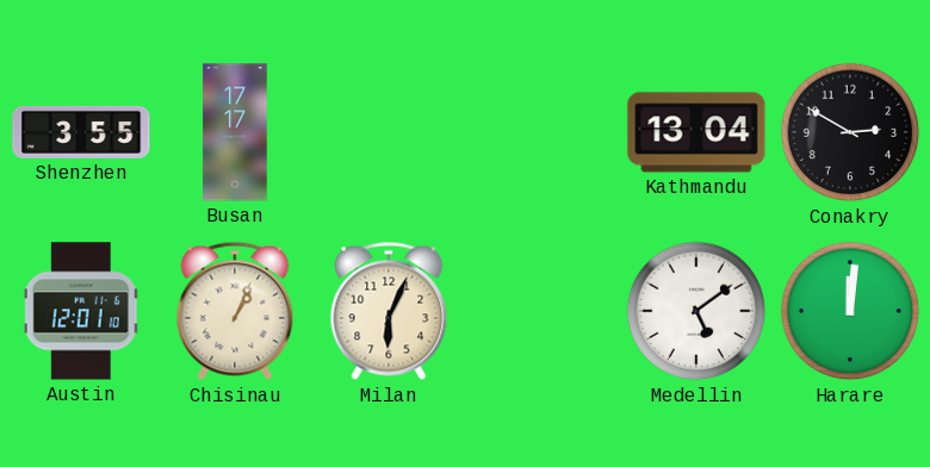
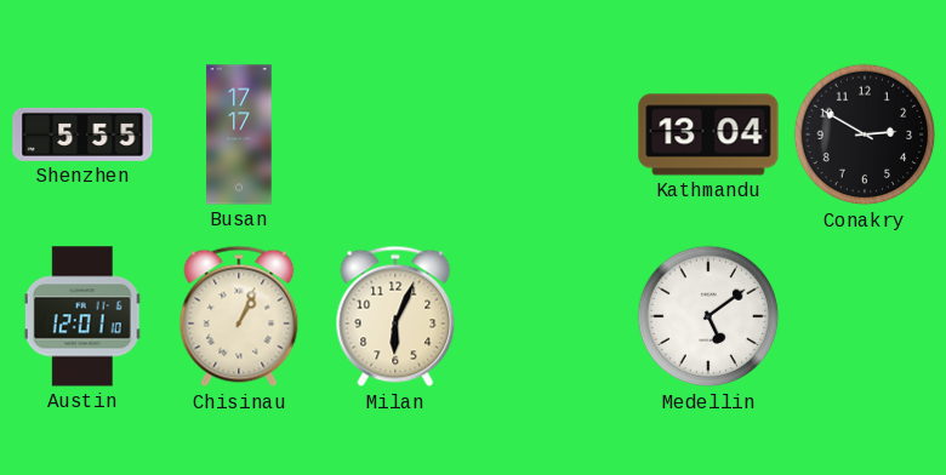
Shenzhen: 3:55 -> 5:55 (82, 135)
Harare: 12:01 -> none (850, 311)
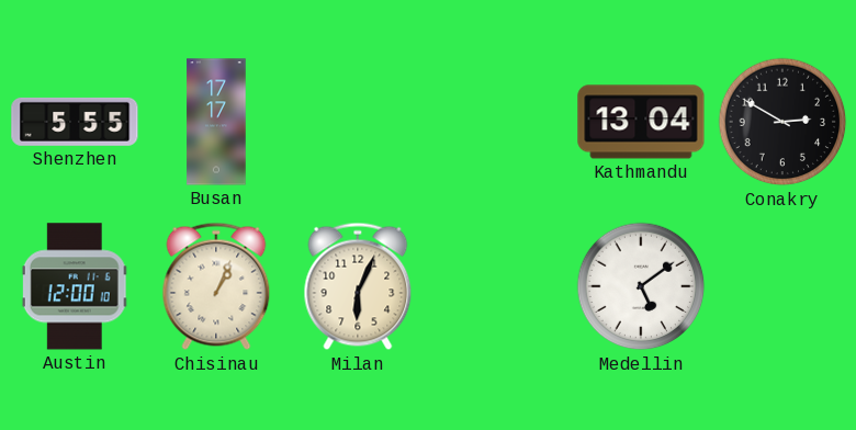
Austin: 12:01 -> 12:00 (75, 286)
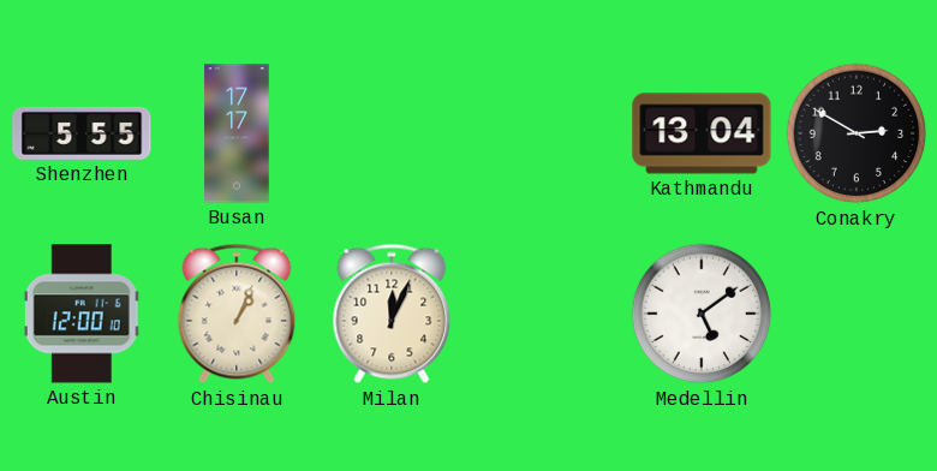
Milan: 6:04 -> 12:04 (392, 314)
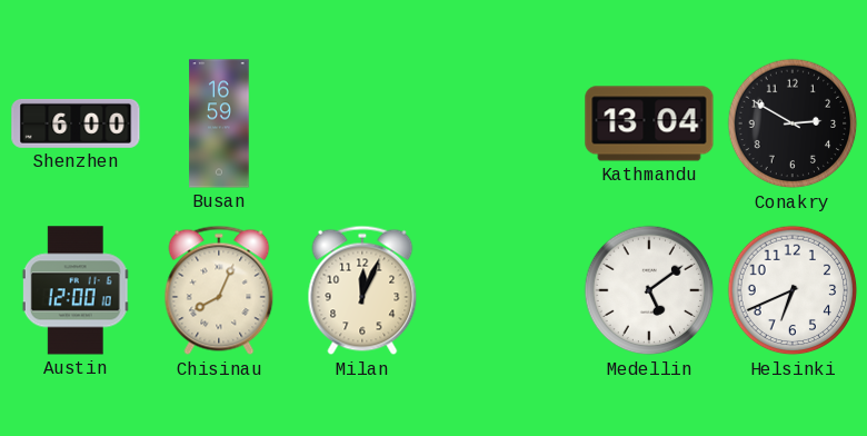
Shenzhen: 5:55 -> 6:00 (76, 123)
Busan: 17:17 -> 16:59 (219, 123)
Chisinau: 1:04 -> 8:04 (219, 290)
Helsinki: none -> 6:41 (793, 290)
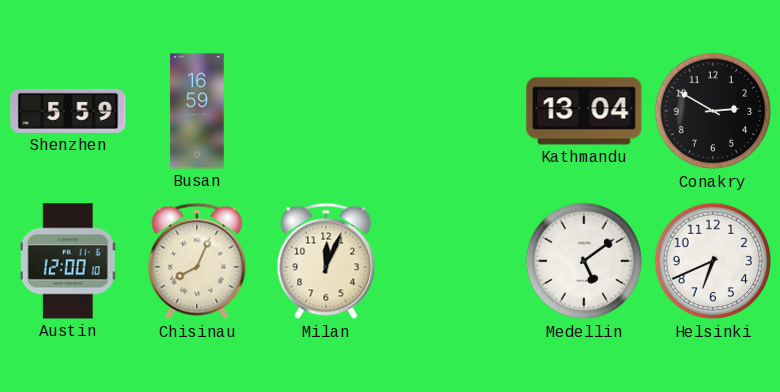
Shenzhen: 6:00 -> 5:59 (68, 111)
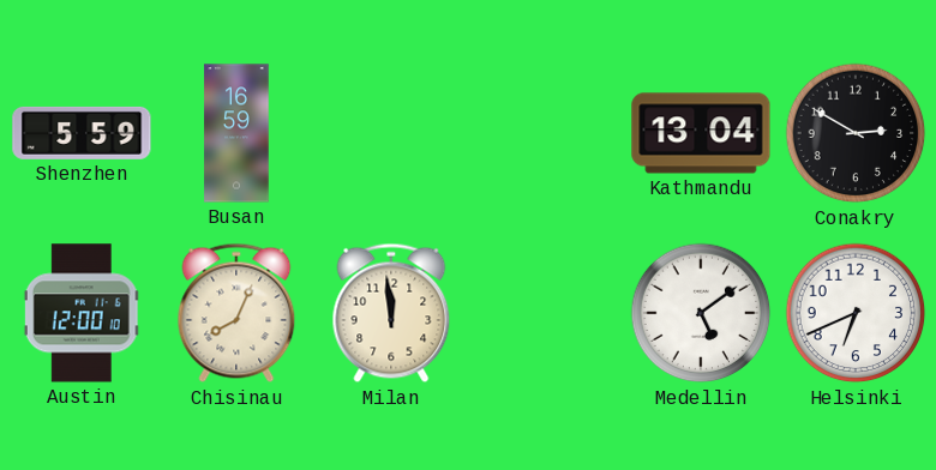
Milan: 12:04 -> 11:59 (391, 313)
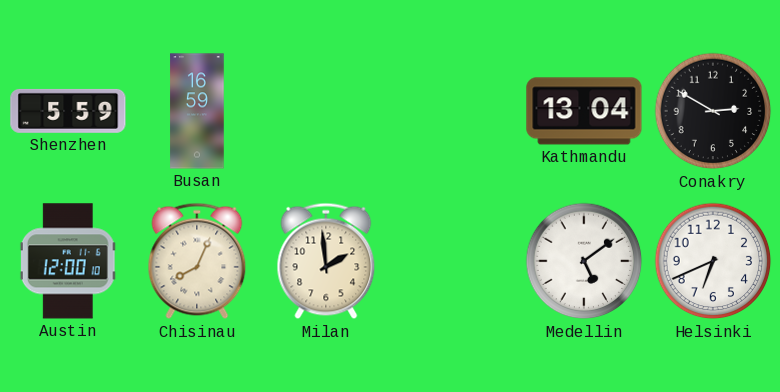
Milan: 11:59 -> 1:59 (326, 261)
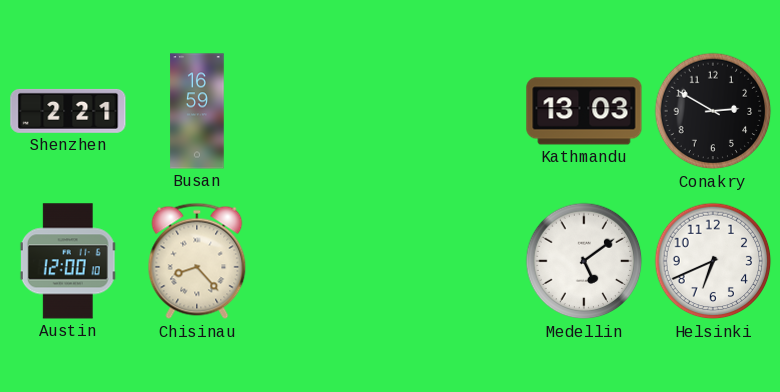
Shenzhen: 5:59 -> 2:21 (68, 111)
Kathmandu: 13:04 -> 13:03 (584, 111)
Chisinau: 8:04 -> 8:23 (197, 261)
Milan: 1:59 -> none (326, 261)
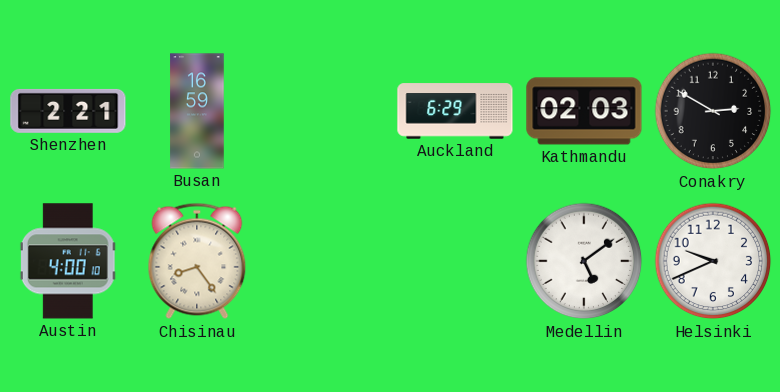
Auckland: none -> 6:29 (455, 111)
Kathmandu: 13:03 -> 02:03 (584, 111)
Austin: 12:00 -> 4:00 (68, 261)
Chisinau: 8:23 -> 8:24 (197, 261)
Helsinki: 6:41 -> 9:41 (713, 261)
